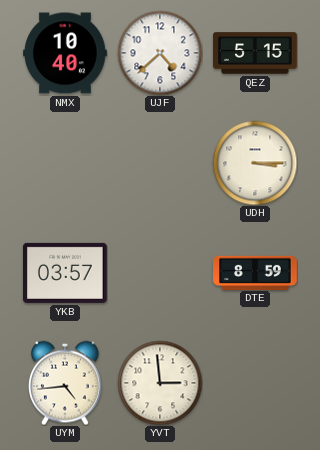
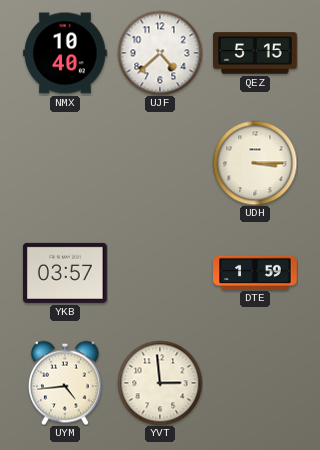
DTE: 8:59 -> 1:59 (255, 272)
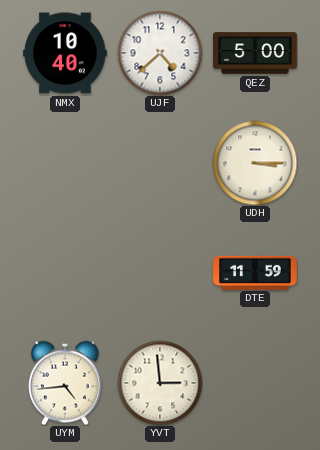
QEZ: 5:15 -> 5:00 (255, 53)
YKB: 03:57 -> none (66, 273)
DTE: 1:59 -> 11:59 (255, 272)
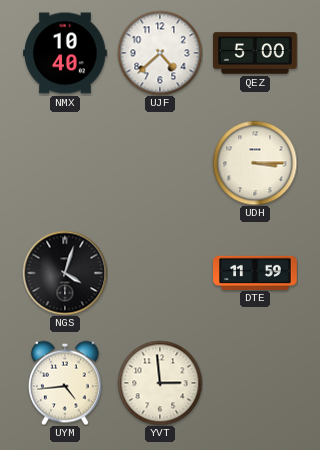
NGS: none -> 4:03 (65, 273)
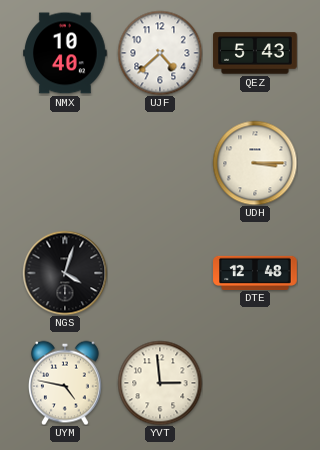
QEZ: 5:00 -> 5:43 (255, 53)
DTE: 11:59 -> 12:48 (255, 272)
UYM: 4:44 -> 4:47 (66, 383)
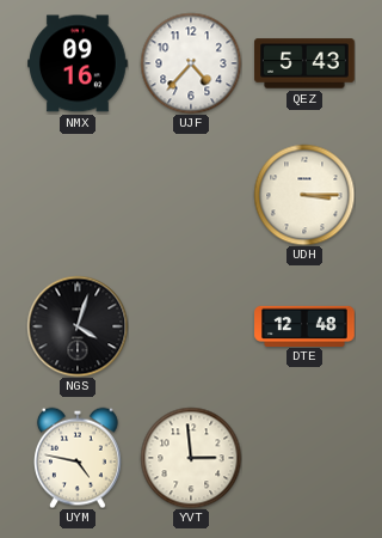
NMX: 10:40 -> 09:16 (78, 63)
UJF: 4:38 -> 4:37 (191, 63)
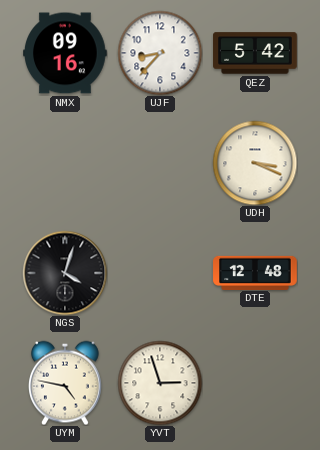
UJF: 4:37 -> 8:37 (160, 53)
QEZ: 5:43 -> 5:42 (255, 53)
UDH: 3:15 -> 3:19 (255, 163)
YVT: 2:59 -> 2:57 (160, 383)
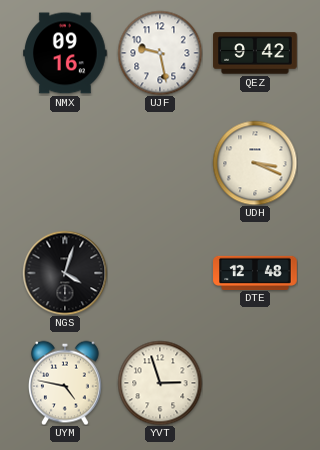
UJF: 8:37 -> 9:28 (160, 53)
QEZ: 5:42 -> 9:42 (255, 53)
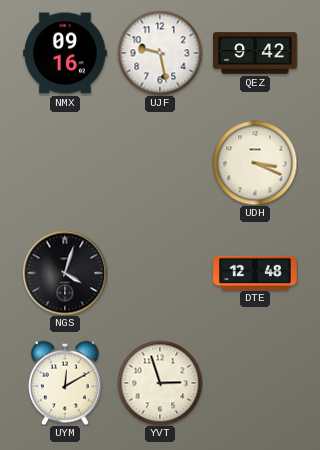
UYM: 4:47 -> 12:10 (66, 383)
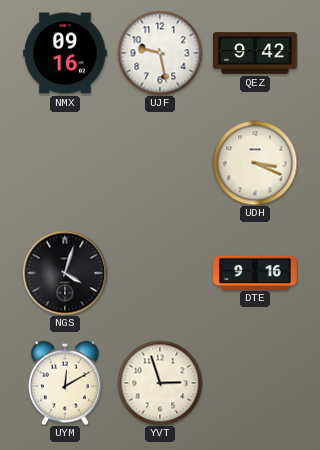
DTE: 12:48 -> 9:16 (255, 272)
